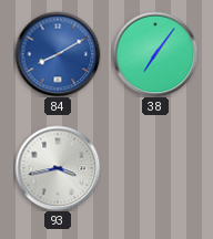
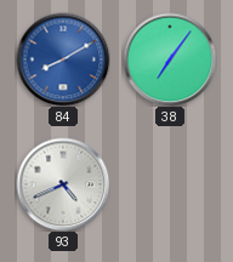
93: 3:43 -> 4:41 (63, 184)
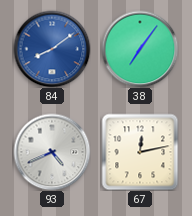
84: 8:10 -> 8:09 (52, 49)
67: none -> 12:13 (140, 152)
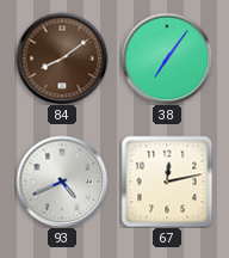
84 dial: blue -> brown (62, 59)
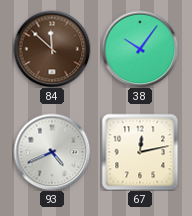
84: 8:09 -> 11:52 (52, 49)
38: 7:06 -> 10:06 (140, 49)
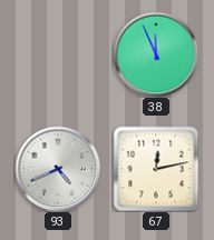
84: 11:52 -> none (52, 49)
38: 10:06 -> 11:56 (156, 54)
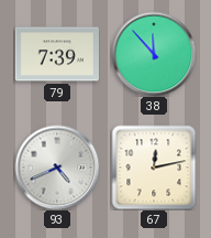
79: none -> 7:39 (56, 54)
38: 11:56 -> 11:53 (154, 54)
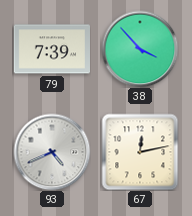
38: 11:53 -> 3:53 (140, 49)
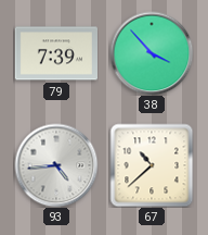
93: 4:41 -> 4:44 (56, 165)
67: 12:13 -> 10:38 (152, 165)
